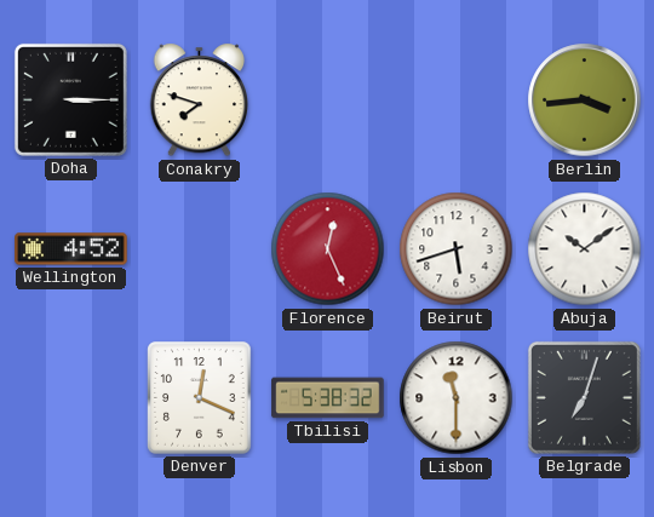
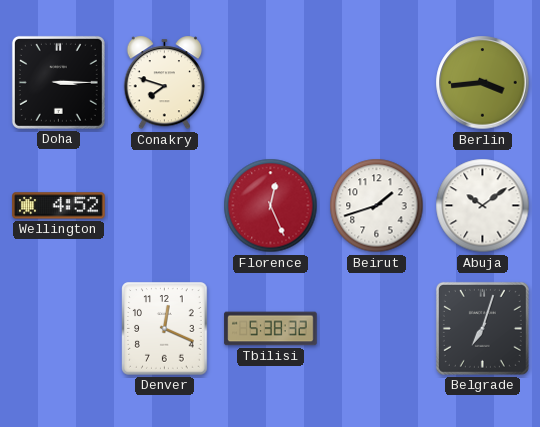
Beirut: 5:42 -> 1:42 (377, 206)
Lisbon: 11:30 -> none (457, 398)
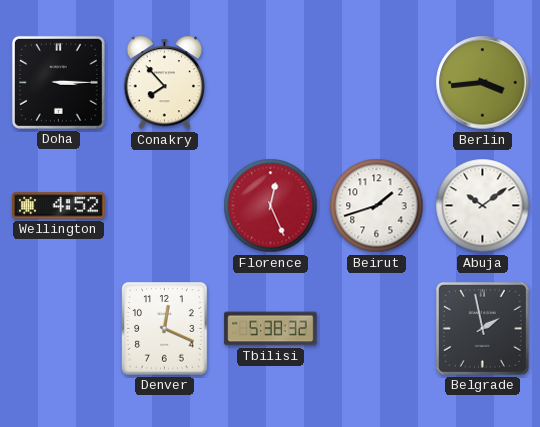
Conakry: 7:48 -> 7:53 (164, 83)
Belgrade: 7:03 -> 1:58 (482, 328)
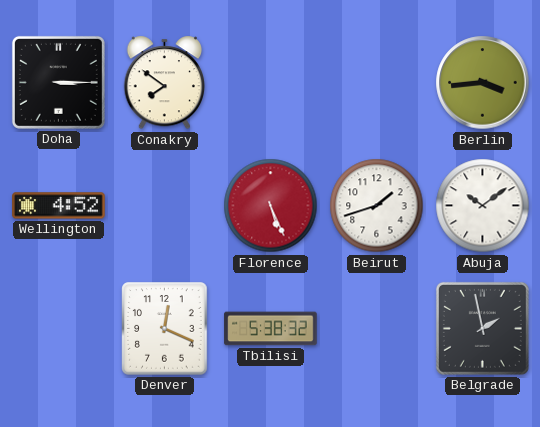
Conakry: 7:53 -> 7:51 (164, 83)
Florence: 12:26 -> 5:26 (271, 206)
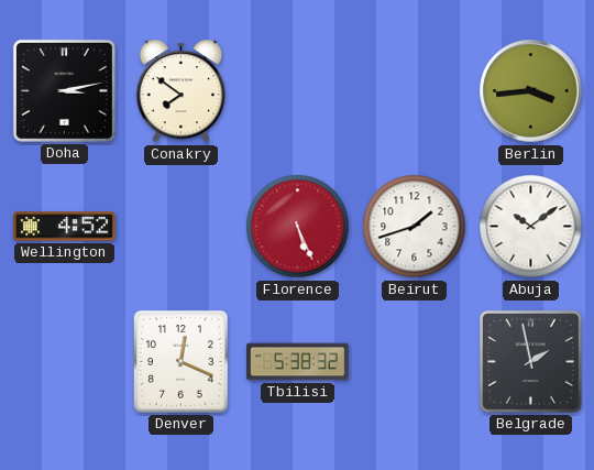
Doha: 3:15 -> 3:13 (64, 90)
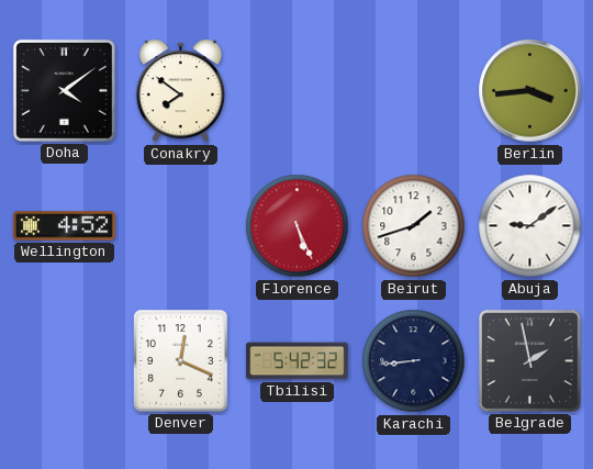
Doha: 3:13 -> 4:09 (64, 90)
Abuja: 10:09 -> 9:09 (530, 226)
Tbilisi: 5:38 -> 5:42 (298, 361)
Karachi: none -> 8:44 (414, 361)
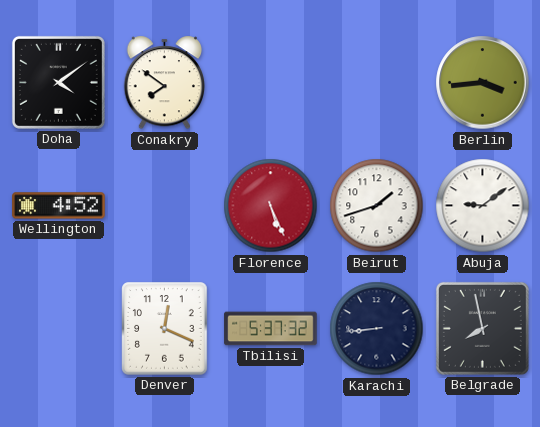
Tbilisi: 5:42 -> 5:37 (271, 329)
Belgrade: 1:58 -> 7:58 (482, 328)
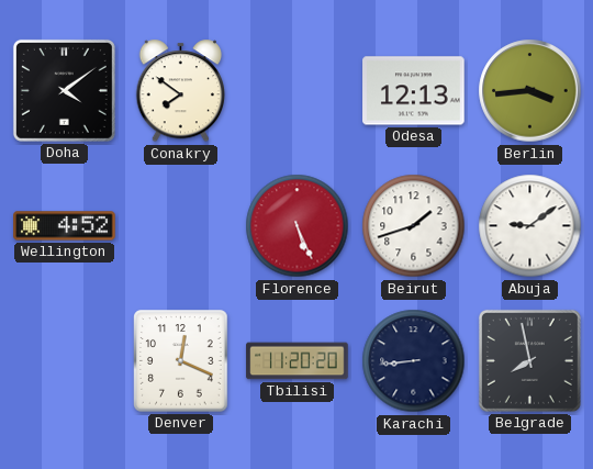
Odesa: none -> 12:13 (414, 91)
Tbilisi: 5:37 -> 11:20 (298, 361)
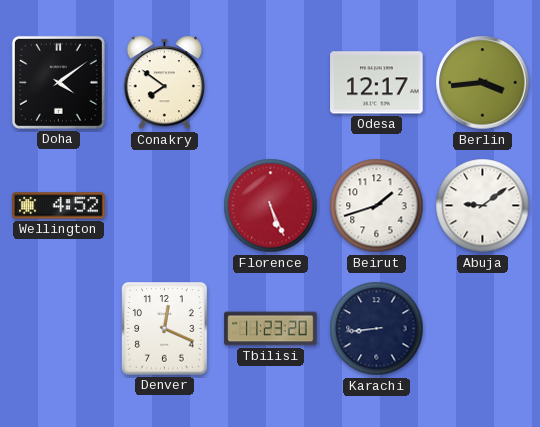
Odesa: 12:13 -> 12:17 (377, 83)
Tbilisi: 11:20 -> 11:23 (271, 329)
Belgrade: 7:58 -> none (529, 360)
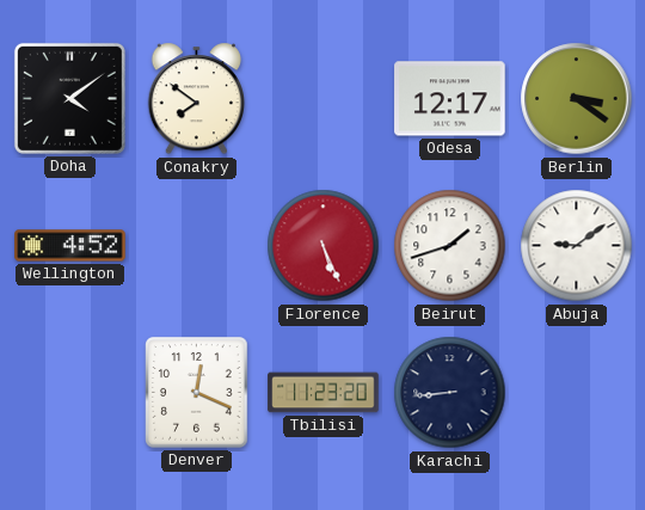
Berlin: 3:44 -> 3:21 (577, 99)
